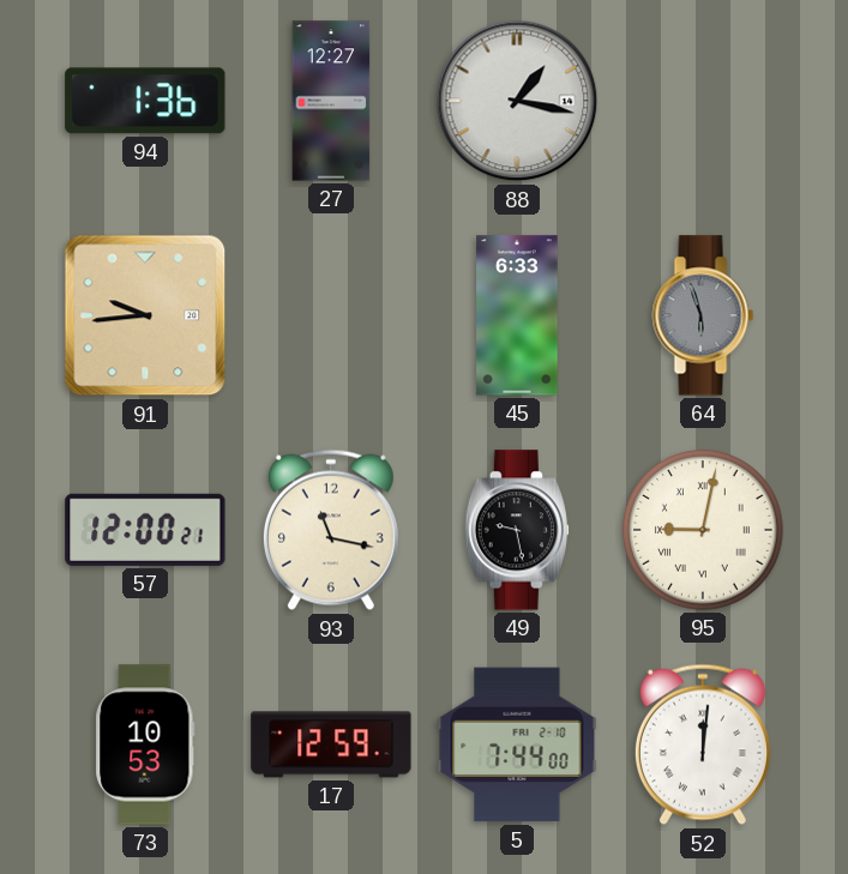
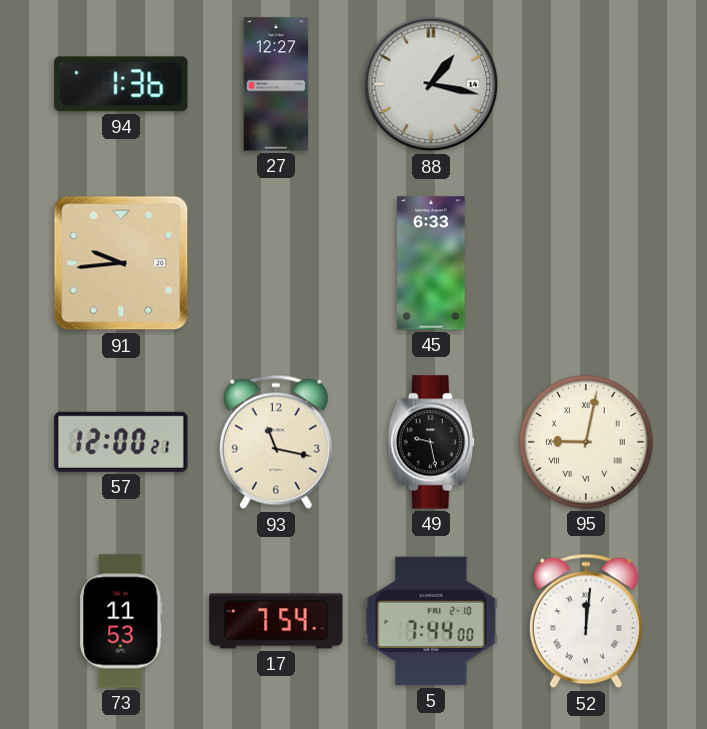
64: 5:57 -> none (703, 315)
73: 10:53 -> 11:53 (121, 621)
17: 12:59 -> 7:54 (276, 621)
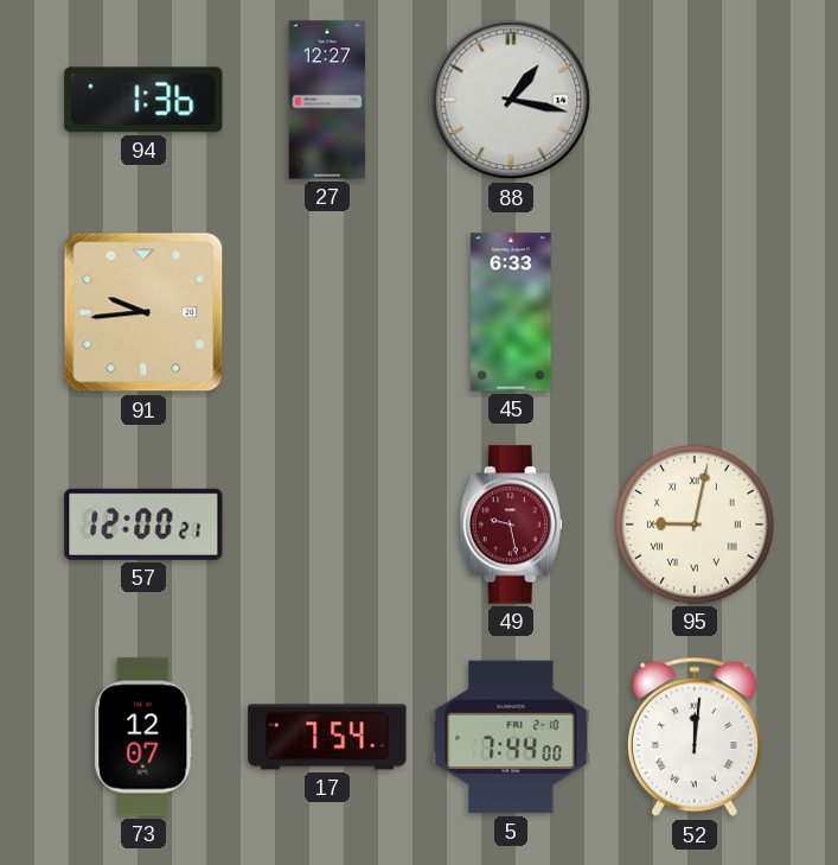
93: 11:17 -> none (276, 442)
49 dial: black -> burgundy (511, 524)
73: 11:53 -> 12:07 (143, 737)
